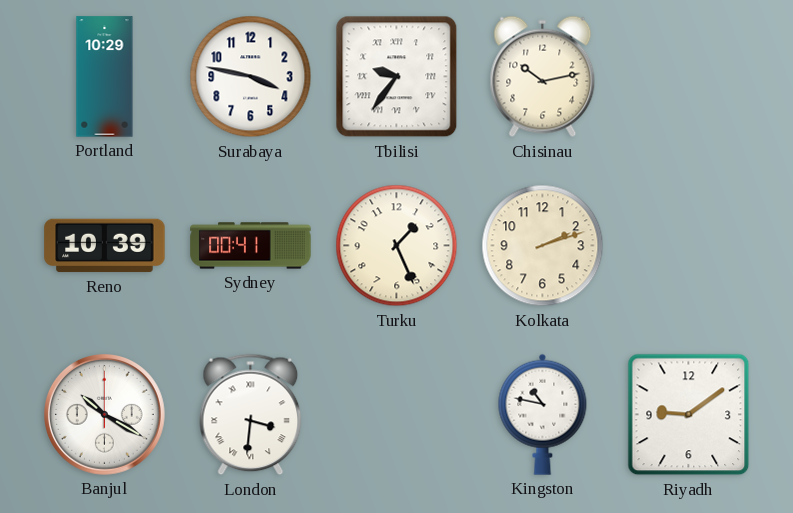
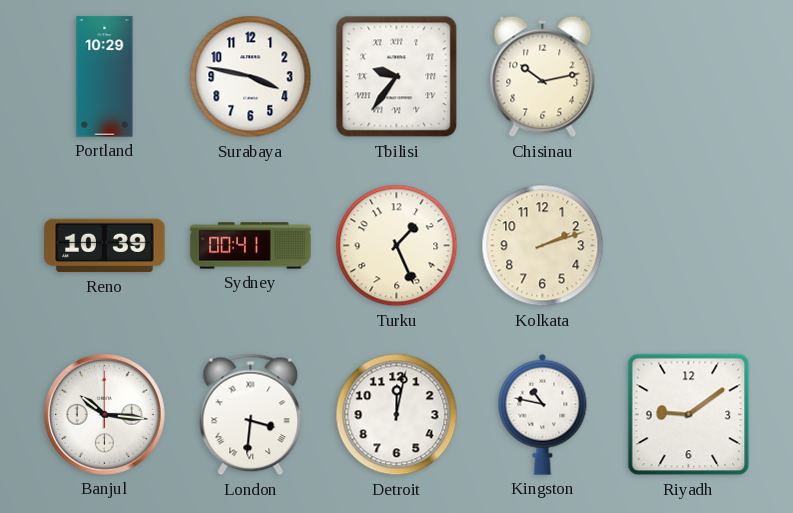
Banjul: 10:20 -> 10:16 (105, 415)
Detroit: none -> 12:02 (397, 415)
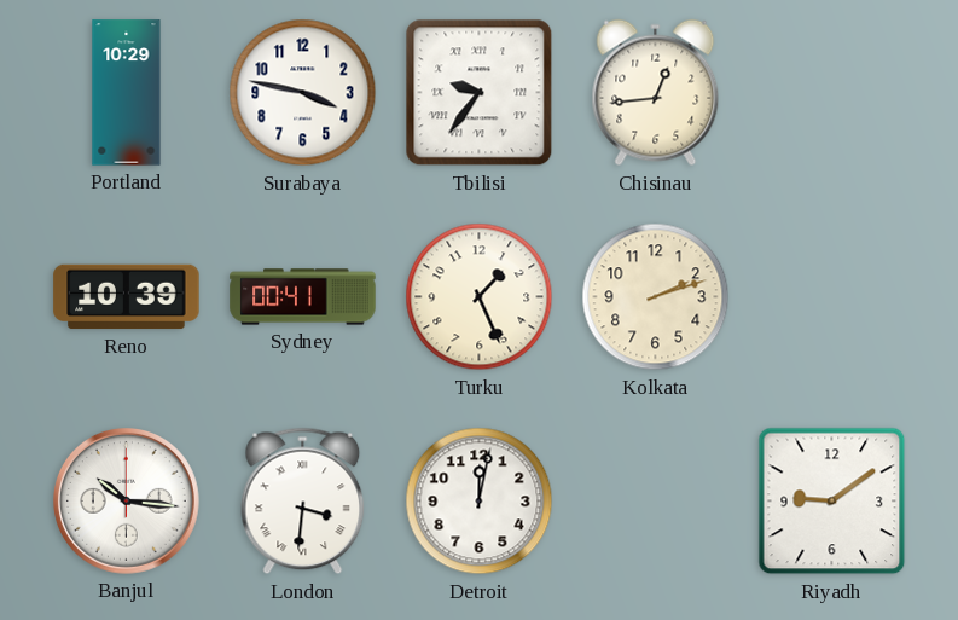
Chisinau: 10:13 -> 12:44 (656, 93)
Kingston: 10:47 -> none (543, 414)
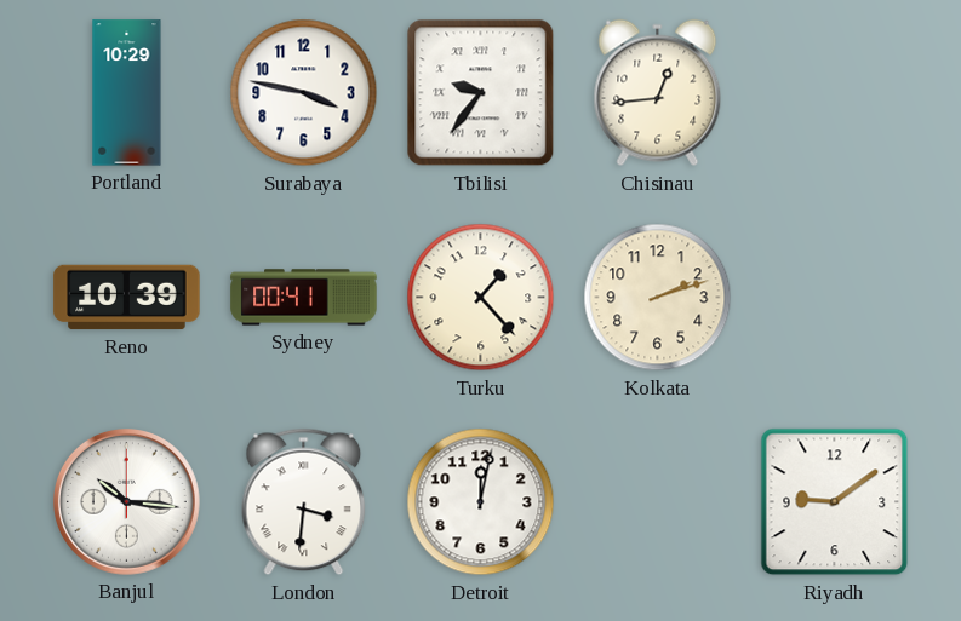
Turku: 1:26 -> 1:23 (481, 298)
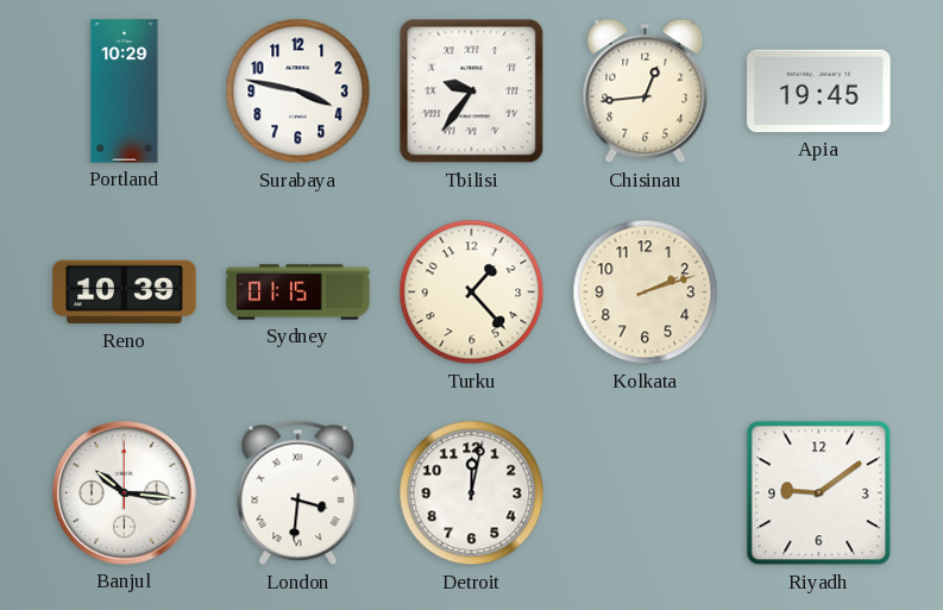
Apia: none -> 19:45 (819, 92)
Sydney: 00:41 -> 01:15 (298, 293)
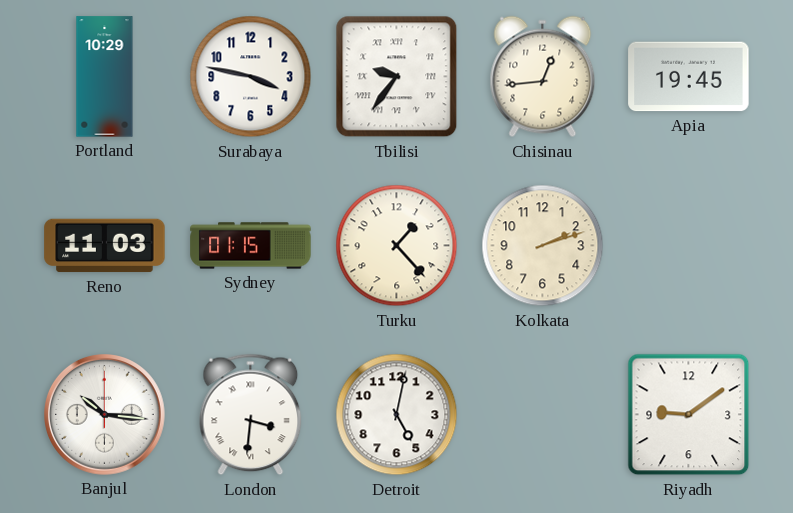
Reno: 10:39 -> 11:03 (105, 246)
Detroit: 12:02 -> 5:02 (397, 415)
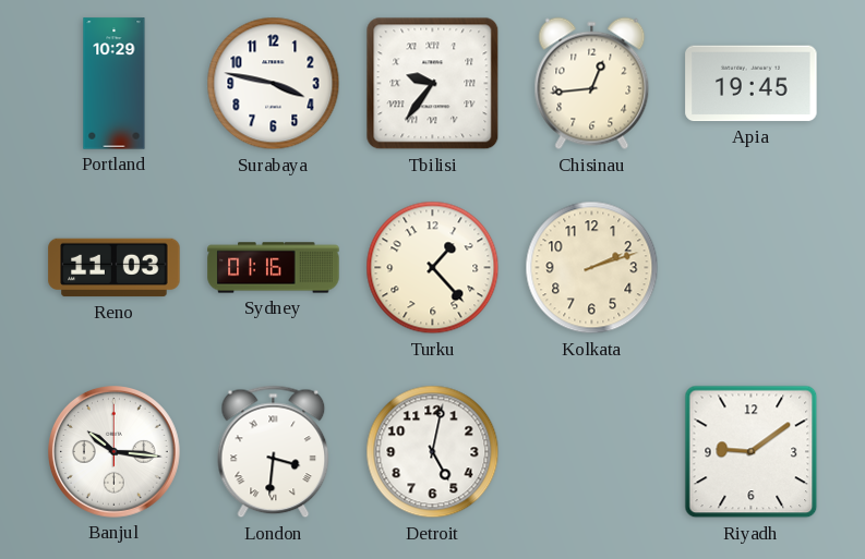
Sydney: 01:15 -> 01:16 (274, 268)
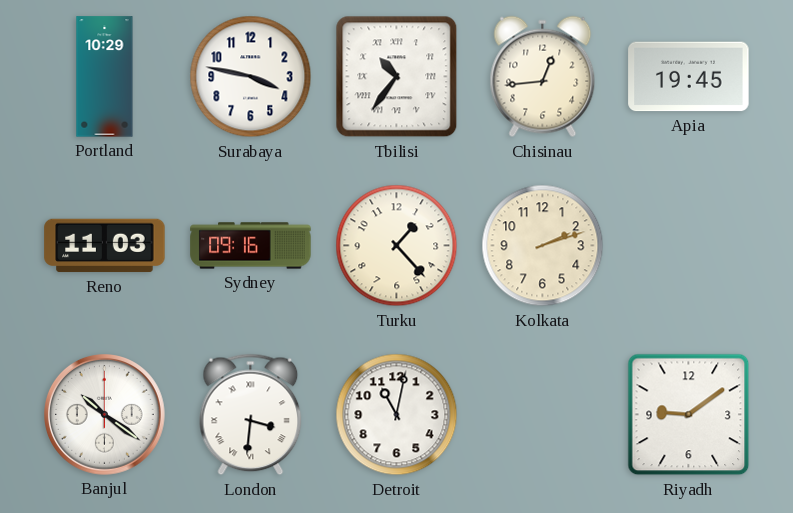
Tbilisi: 9:36 -> 10:36 (397, 77)
Sydney: 01:16 -> 09:16 (251, 246)
Banjul: 10:16 -> 10:21 (105, 415)
Detroit: 5:02 -> 11:02 (397, 415)
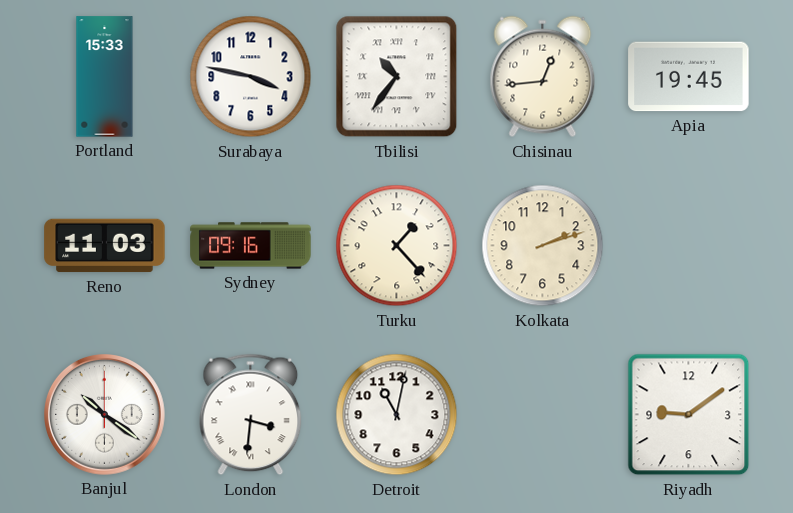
Portland: 10:29 -> 15:33 (105, 77)
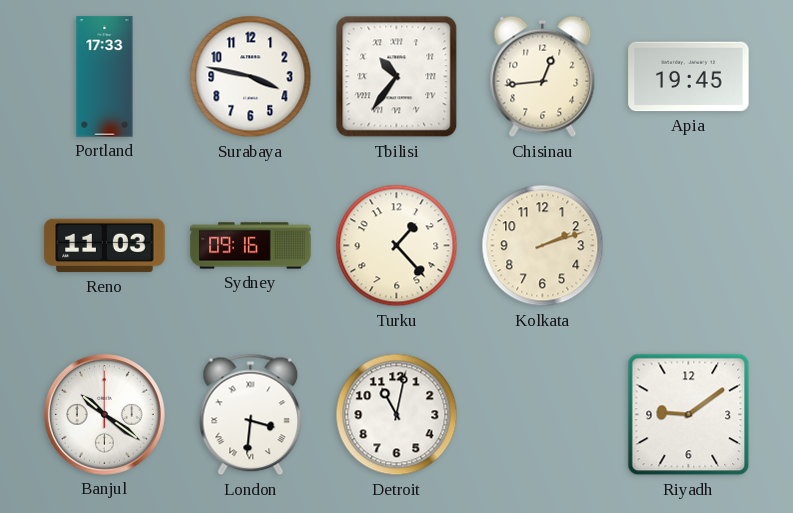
Portland: 15:33 -> 17:33 (105, 77)
